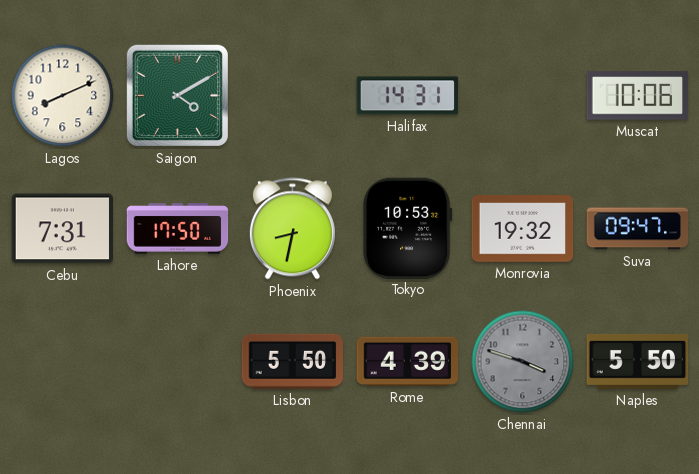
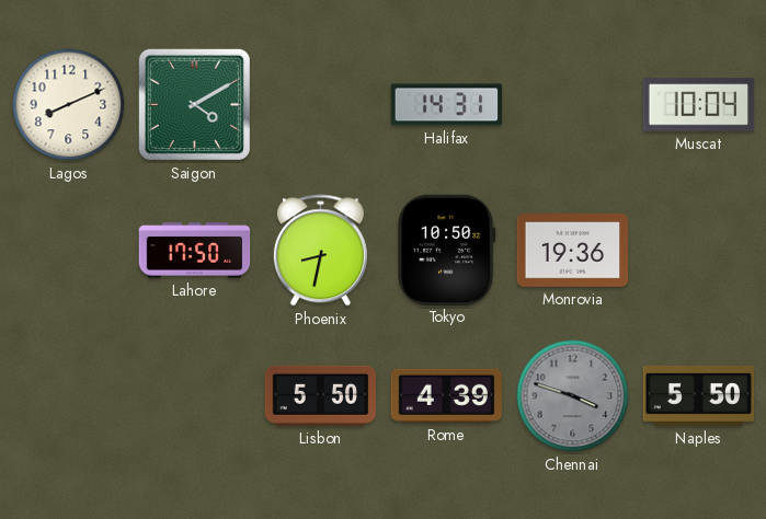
Muscat: 10:06 -> 10:04 (699, 105)
Cebu: 7:31 -> none (63, 229)
Tokyo: 10:53 -> 10:50 (447, 250)
Monrovia: 19:32 -> 19:36 (573, 251)
Suva: 09:47 -> none (638, 229)
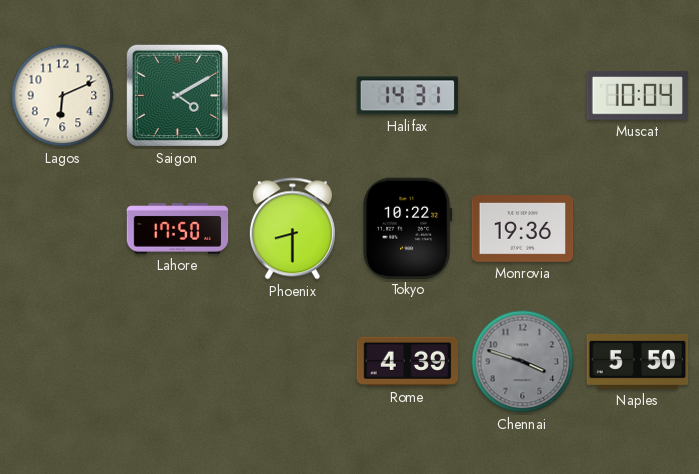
Lagos: 8:11 -> 6:11 (63, 96)
Phoenix: 8:32 -> 8:30 (292, 229)
Tokyo: 10:50 -> 10:22 (408, 228)
Lisbon: 5:50 -> none (320, 395)
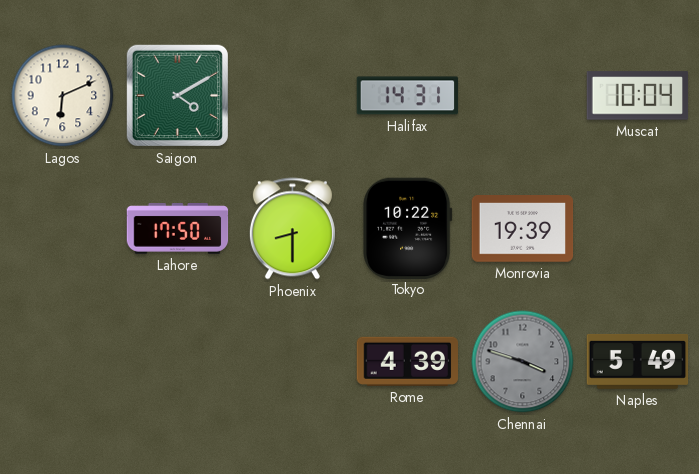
Monrovia: 19:36 -> 19:39 (523, 229)
Naples: 5:50 -> 5:49 (638, 361)
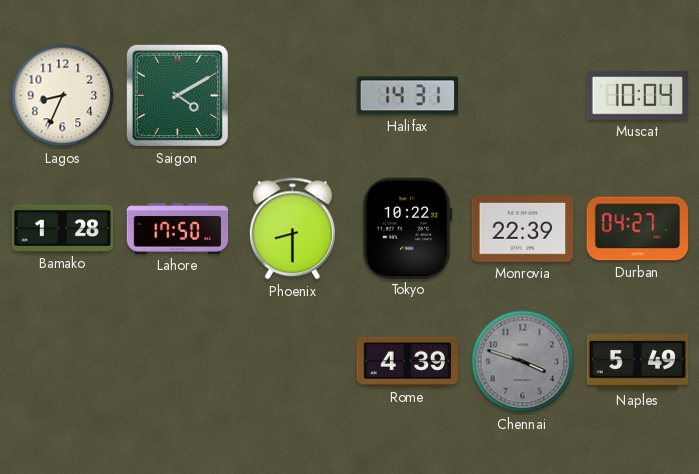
Lagos: 6:11 -> 8:34 (63, 96)
Bamako: none -> 1:28 (63, 228)
Monrovia: 19:39 -> 22:39 (523, 229)
Durban: none -> 04:27 (638, 229)
